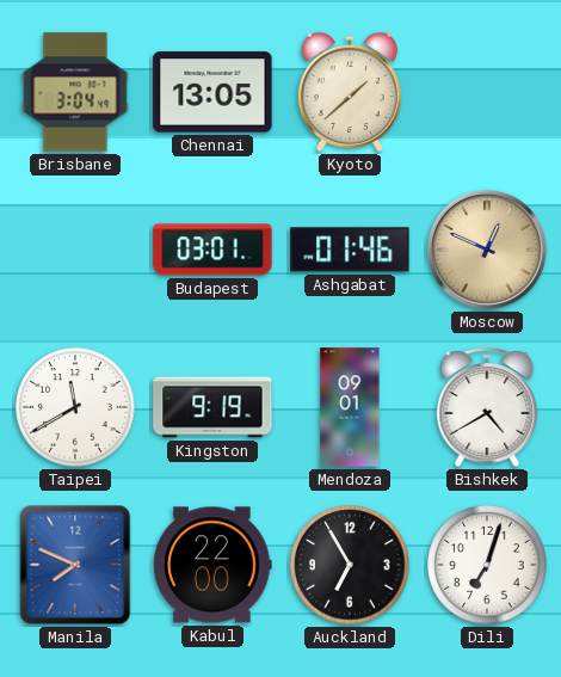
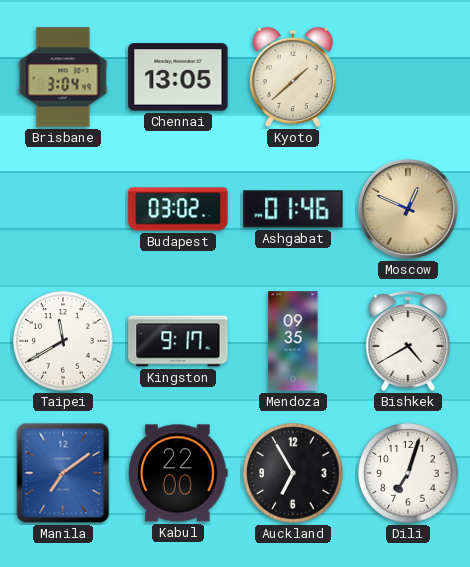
Budapest: 03:01 -> 03:02 (178, 209)
Kingston: 9:19 -> 9:17 (178, 341)
Mendoza: 09:01 -> 09:35 (293, 341)
Manila: 7:49 -> 7:09 (63, 473)
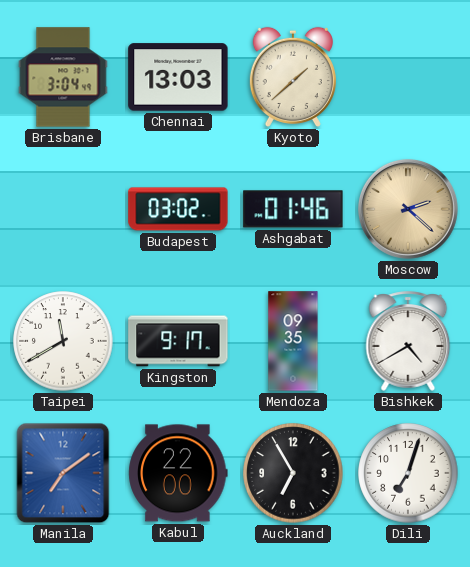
Chennai: 13:05 -> 13:03 (178, 77)
Moscow: 12:49 -> 2:22 (408, 209)
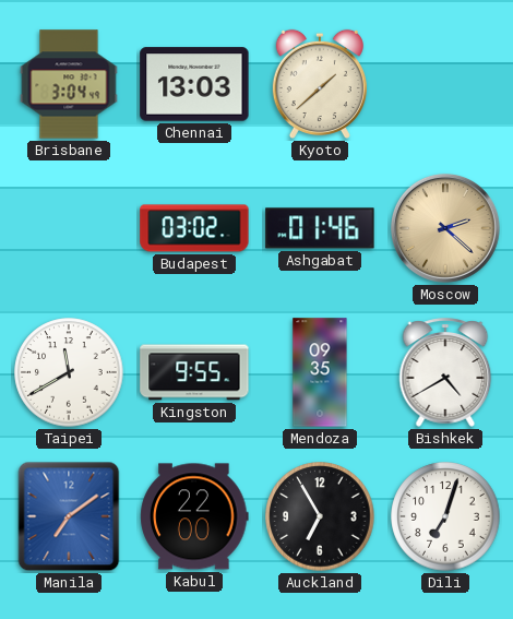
Kingston: 9:17 -> 9:55 (194, 372)
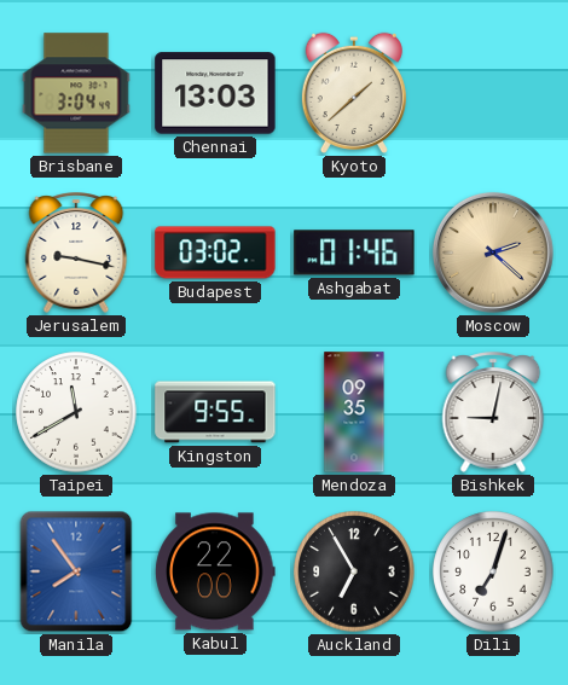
Jerusalem: none -> 9:17 (76, 252)
Bishkek: 4:40 -> 9:02 (493, 412)
Manila: 7:09 -> 7:54 (76, 571)
